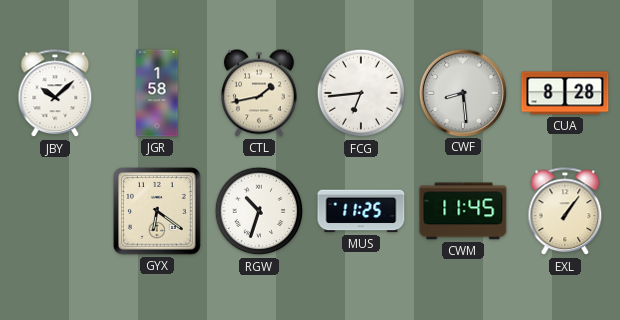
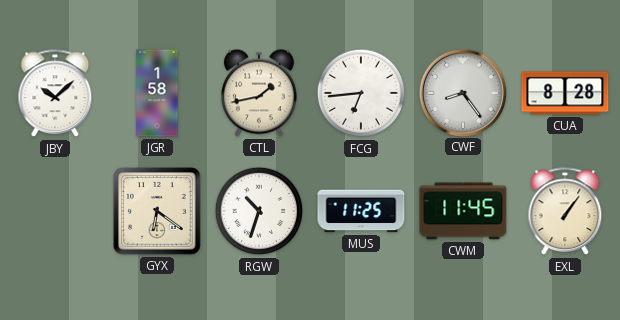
CWF: 8:29 -> 8:24 (462, 92)
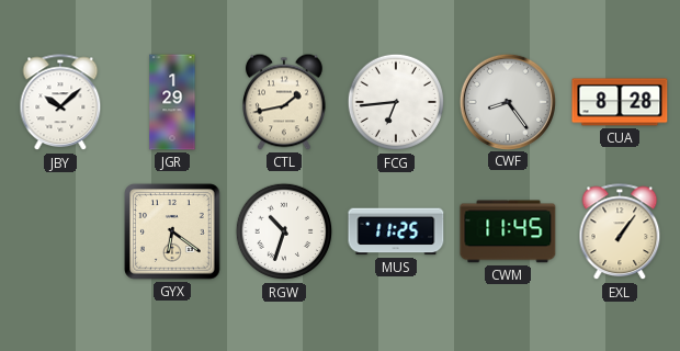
JGR: 1:58 -> 1:29 (172, 102)
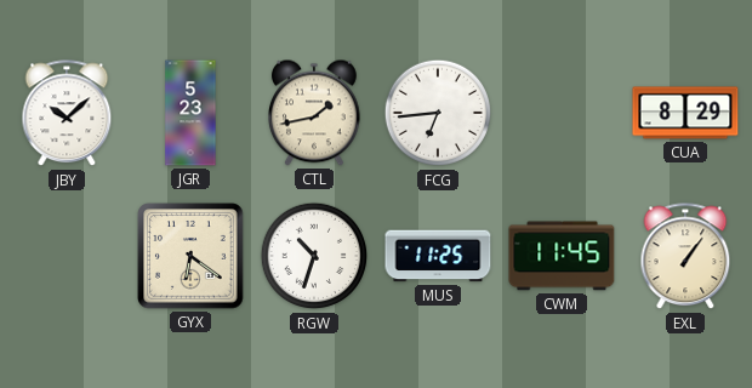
JGR: 1:29 -> 5:23 (190, 113)
CWF: 8:24 -> none (507, 101)
CUA: 8:28 -> 8:29 (685, 113)
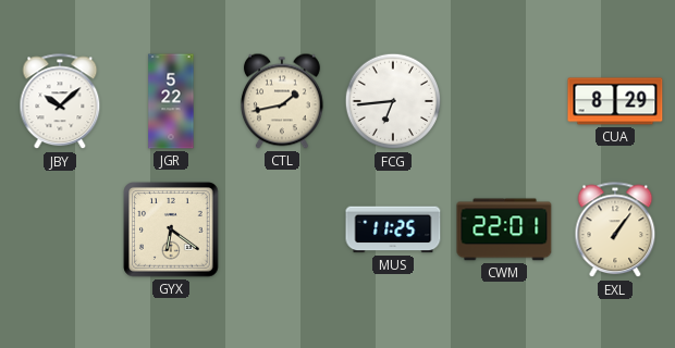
JGR: 5:23 -> 5:22 (171, 101)
RGW: 10:33 -> none (314, 256)
CWM: 11:45 -> 22:01 (504, 229)
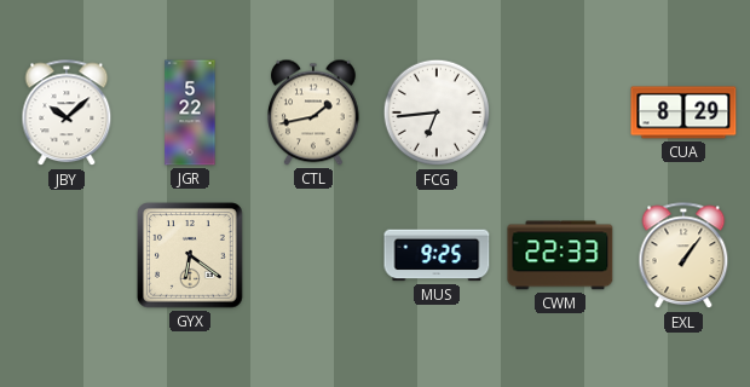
MUS: 11:25 -> 9:25 (437, 255)
CWM: 22:01 -> 22:33 (560, 255)
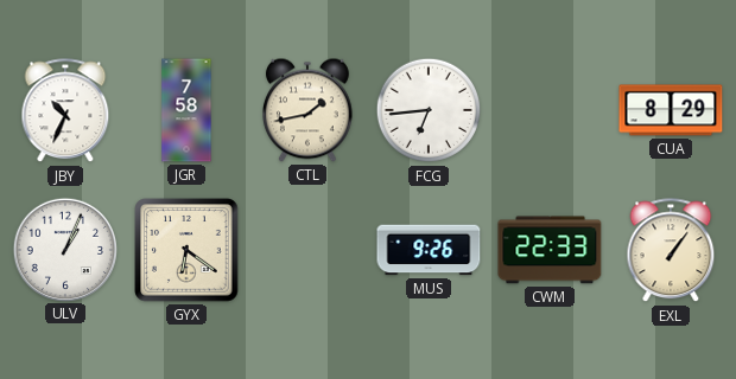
JBY: 10:08 -> 10:34 (65, 111)
JGR: 5:22 -> 7:58 (186, 110)
ULV: none -> 1:04 (64, 249)
MUS: 9:25 -> 9:26 (429, 250)
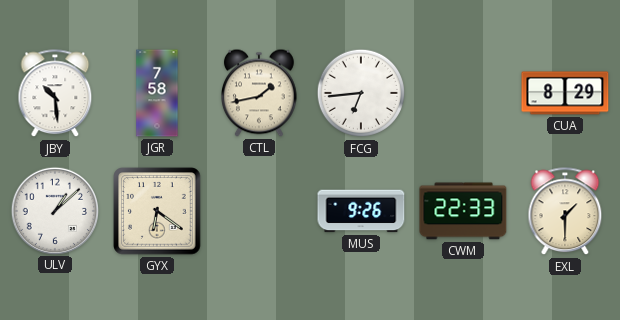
JBY: 10:34 -> 10:29 (55, 94)
ULV: 1:04 -> 1:08 (54, 210)
EXL: 1:06 -> 1:30 (565, 212)
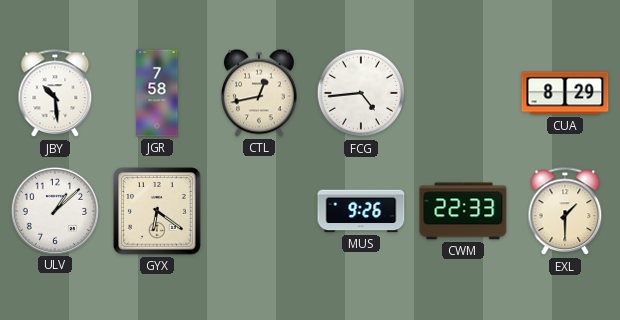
CTL: 1:43 -> 12:43 (260, 93)
FCG: 6:44 -> 4:44 (361, 93)
